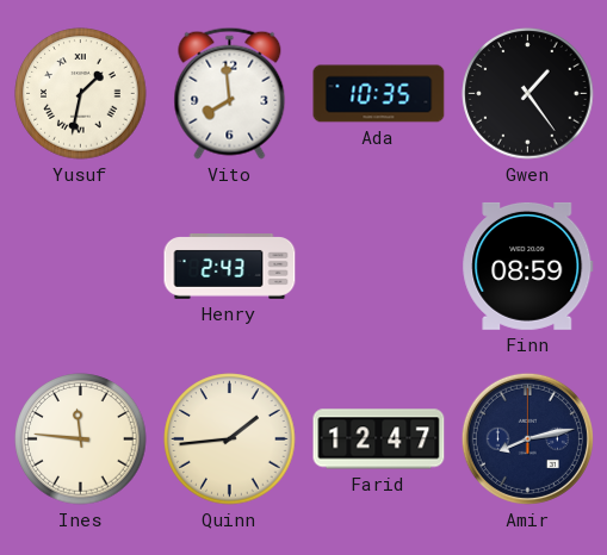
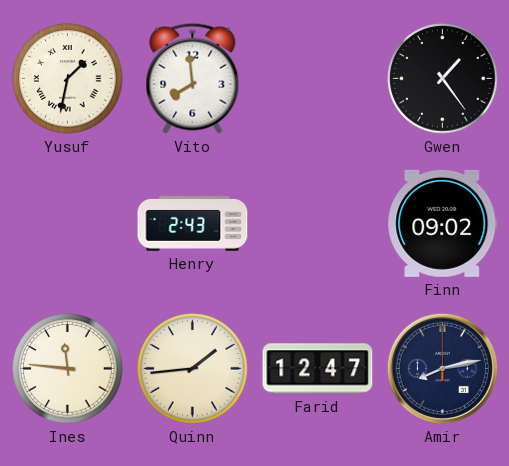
Ada: 10:35 -> none (379, 94)
Finn: 08:59 -> 09:02 (443, 223)
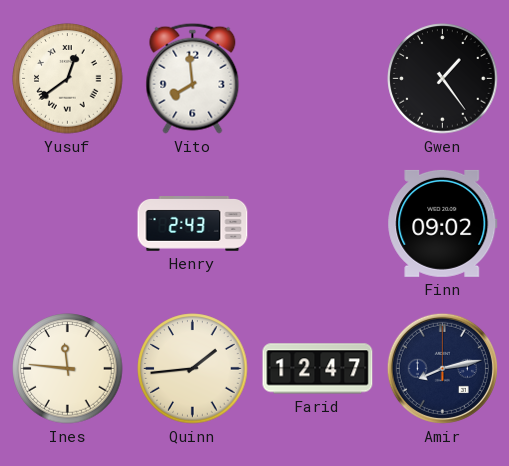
Yusuf: 1:32 -> 12:39 (68, 79)
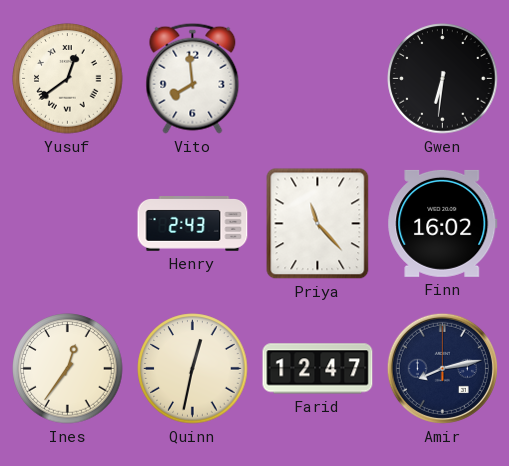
Gwen: 1:24 -> 6:31 (443, 79)
Priya: none -> 11:23 (318, 224)
Finn: 09:02 -> 16:02 (443, 223)
Ines: 11:46 -> 12:36 (68, 369)
Quinn: 1:44 -> 12:32 (193, 369)
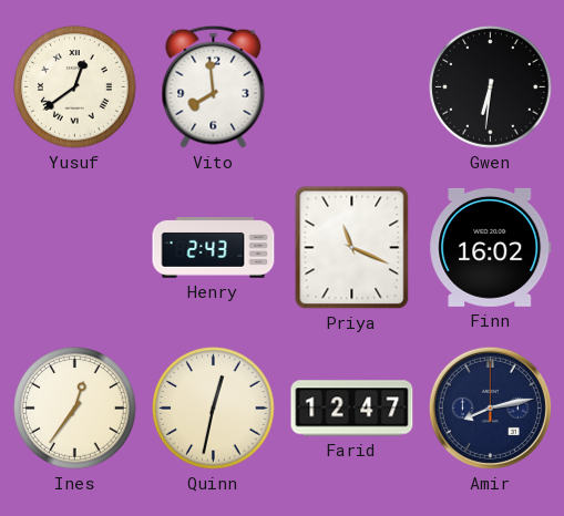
Priya: 11:23 -> 11:19 (352, 248)
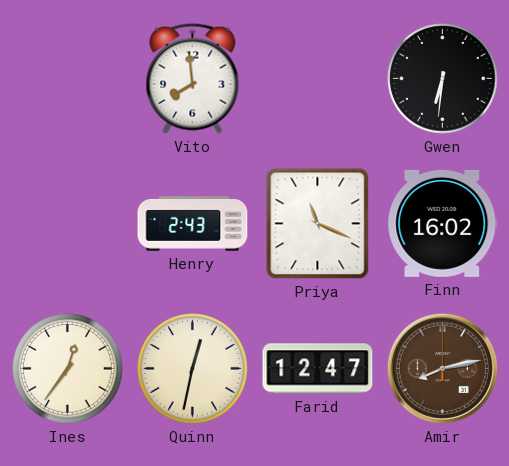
Yusuf: 12:39 -> none (75, 87)
Amir dial: navy -> brown (442, 368)
